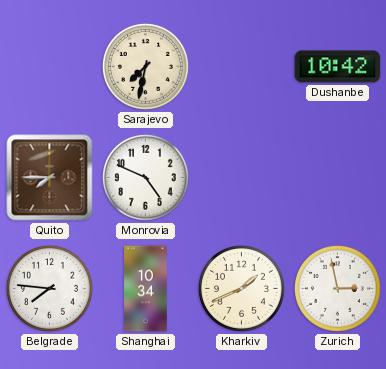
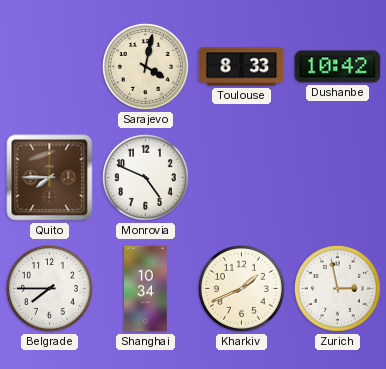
Sarajevo: 7:32 -> 4:02 (145, 66)
Toulouse: none -> 8:33 (242, 67)
Belgrade: 7:46 -> 7:45 (49, 288)
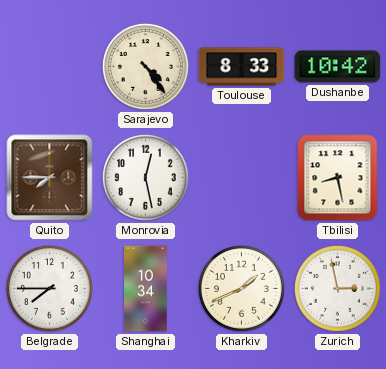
Sarajevo: 4:02 -> 4:24 (145, 66)
Monrovia: 4:49 -> 12:28 (145, 177)
Tbilisi: none -> 8:28 (338, 178)
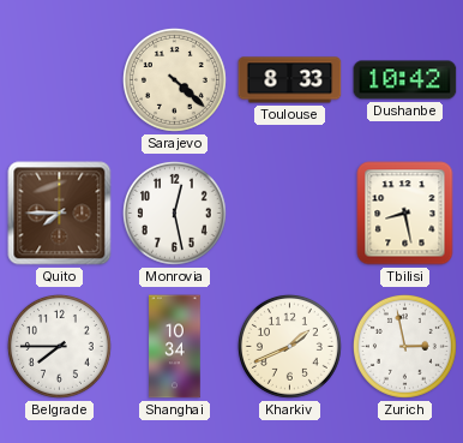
Sarajevo: 4:24 -> 4:22 (174, 79)
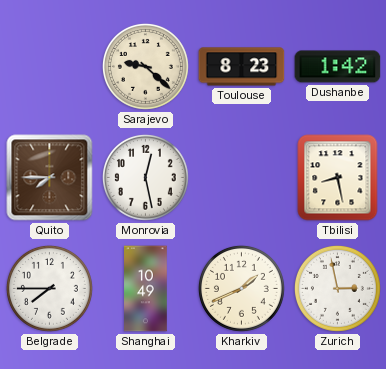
Sarajevo: 4:22 -> 9:22 (145, 66)
Toulouse: 8:33 -> 8:23 (242, 67)
Dushanbe: 10:42 -> 1:42 (338, 67)
Shanghai: 10:34 -> 10:49 (146, 289)
